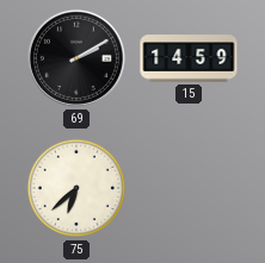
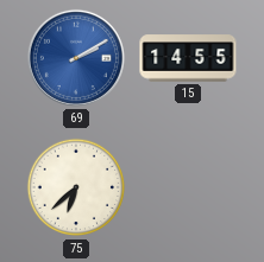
69 dial: black -> blue (76, 58)
15: 14:59 -> 14:55 (188, 58)
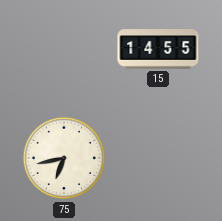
69: 2:10 -> none (76, 58)
75: 6:38 -> 6:43 (64, 158)
